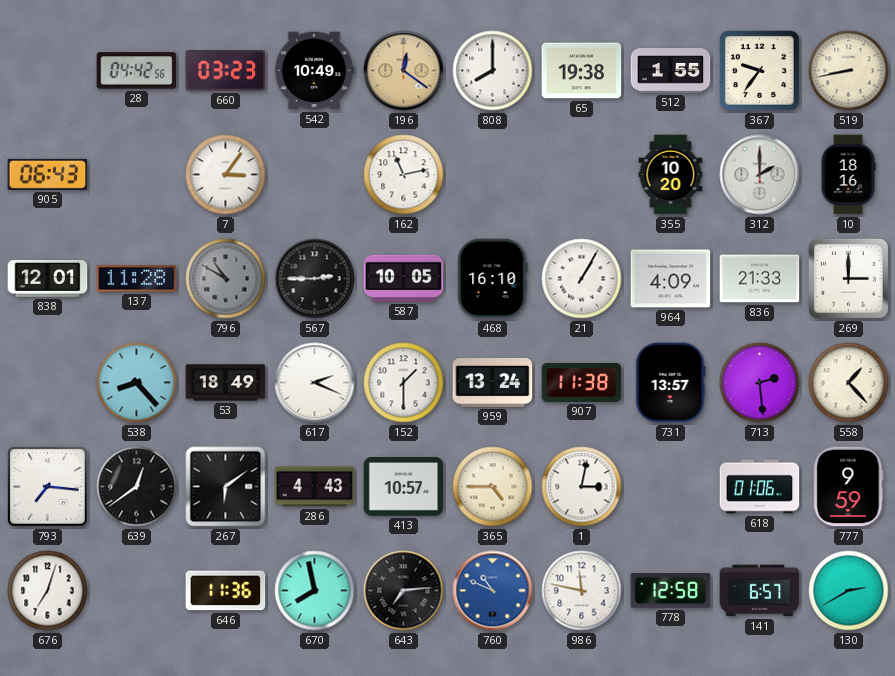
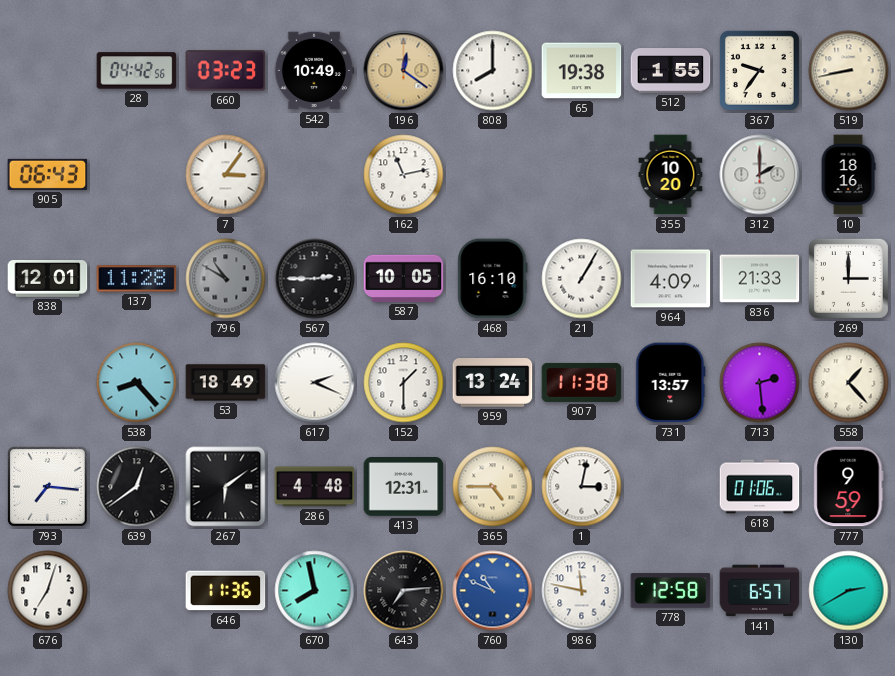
286: 4:43 -> 4:48 (315, 487)
413: 10:57 -> 12:31 (404, 487)
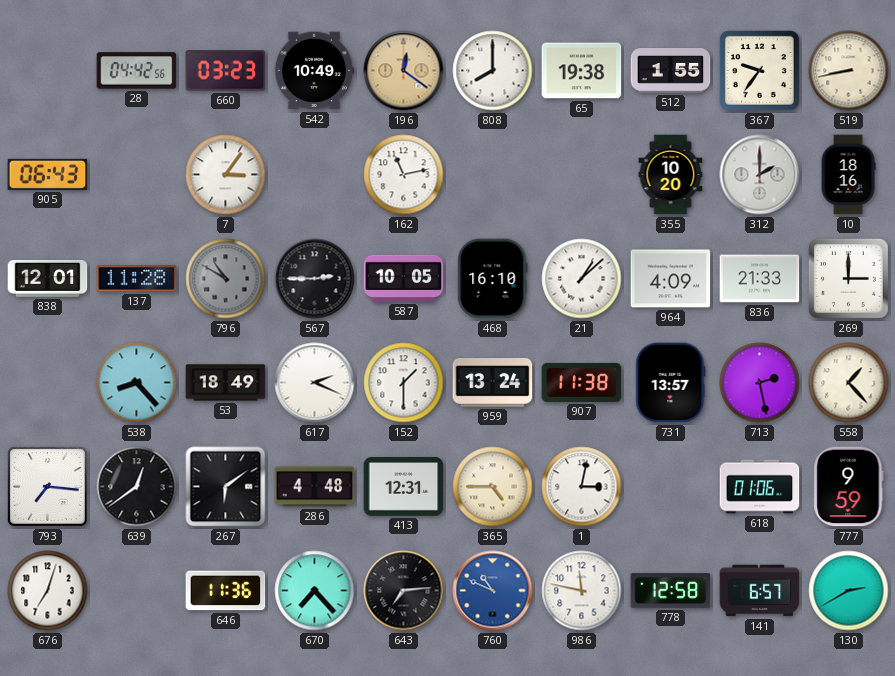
21: 1:05 -> 1:08 (582, 279)
713: 2:29 -> 2:28 (760, 383)
670: 7:58 -> 7:23 (315, 591)
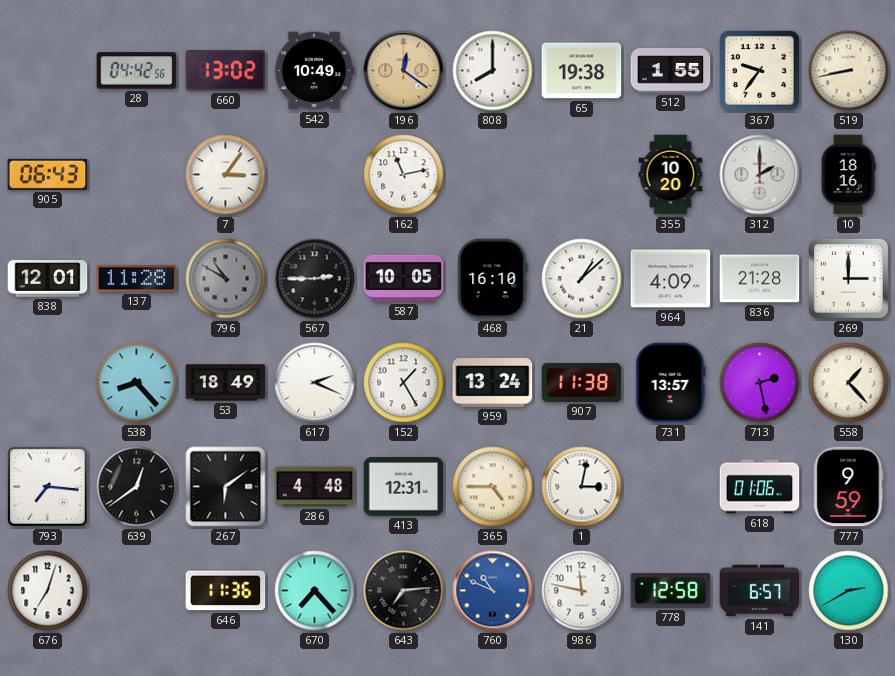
660: 03:23 -> 13:02 (226, 71)
836: 21:33 -> 21:28 (760, 279)
152: 1:30 -> 1:25 (404, 383)
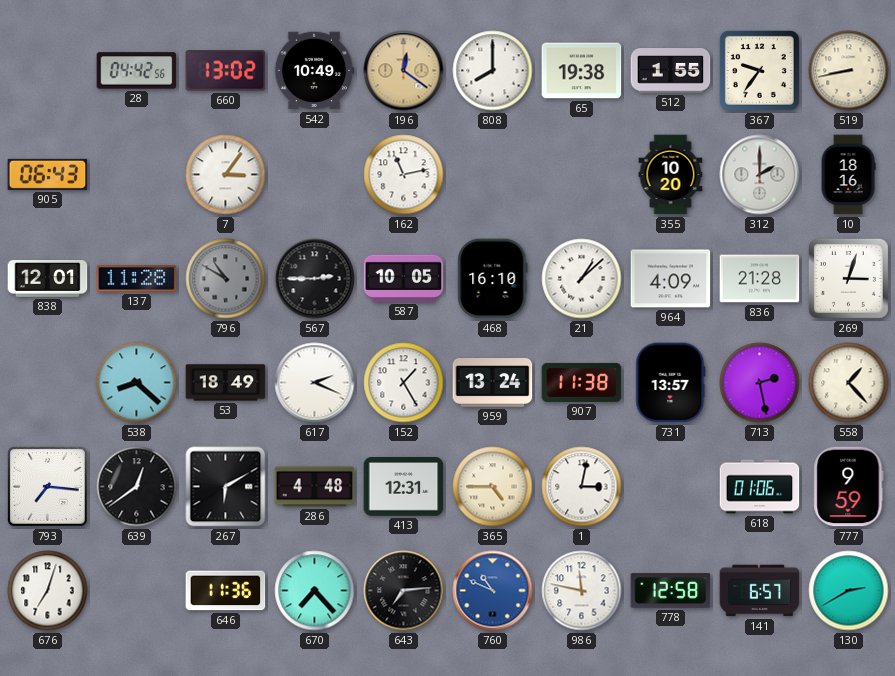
269: 3:00 -> 3:03 (848, 278)
538: 8:23 -> 8:22 (137, 383)
267: 6:09 -> 6:10 (226, 487)
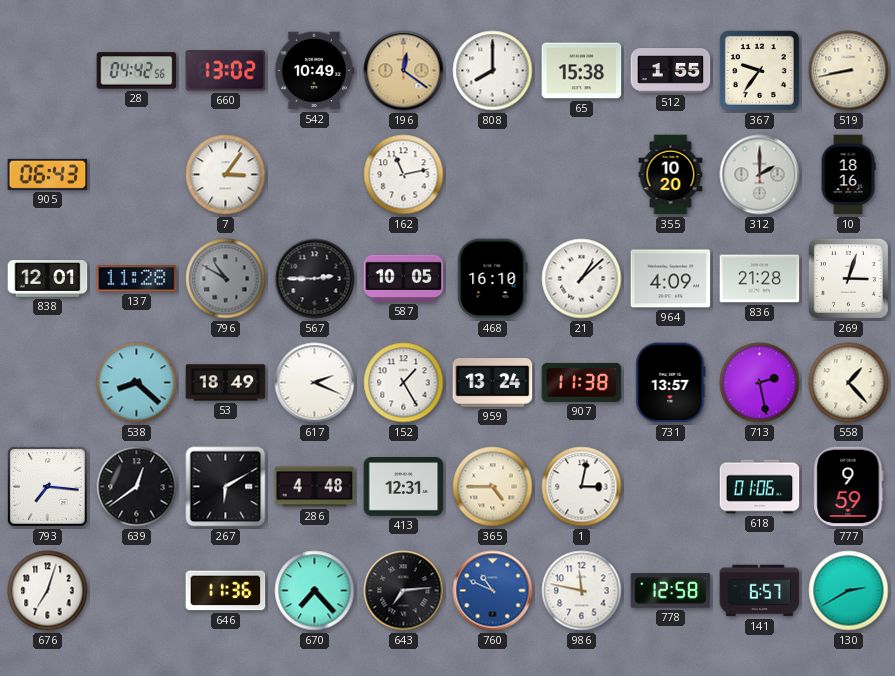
65: 19:38 -> 15:38 (582, 71)
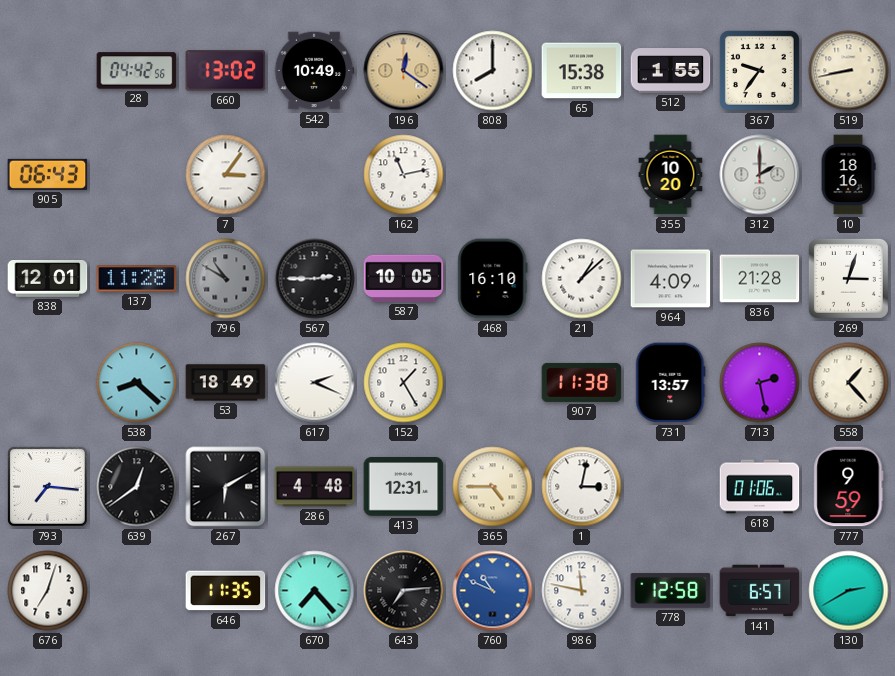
959: 13:24 -> none (493, 383)
646: 11:36 -> 11:35 (226, 591)
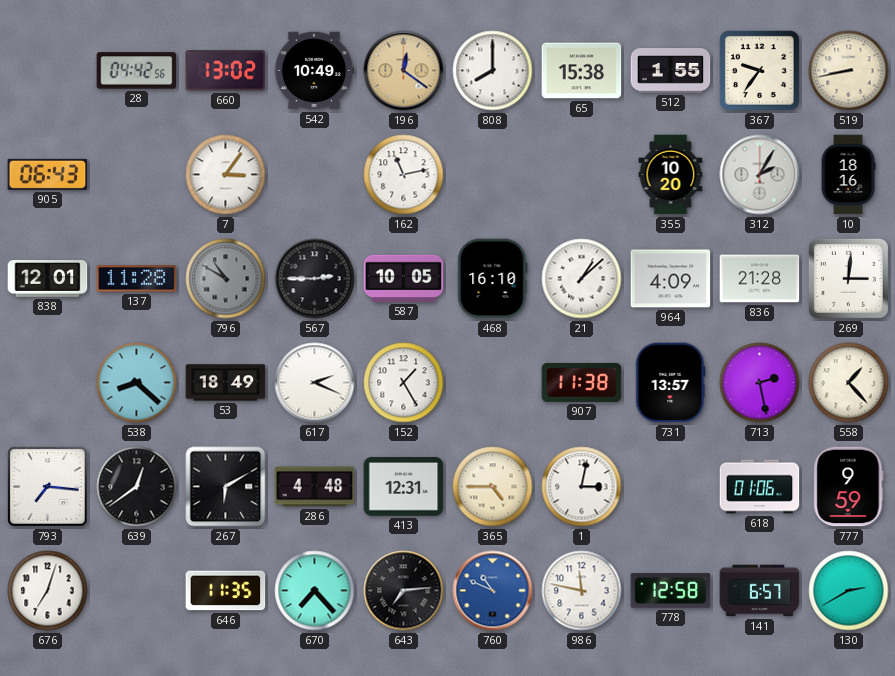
312: 2:00 -> 2:05 (760, 175)
269: 3:03 -> 3:01 (848, 278)
